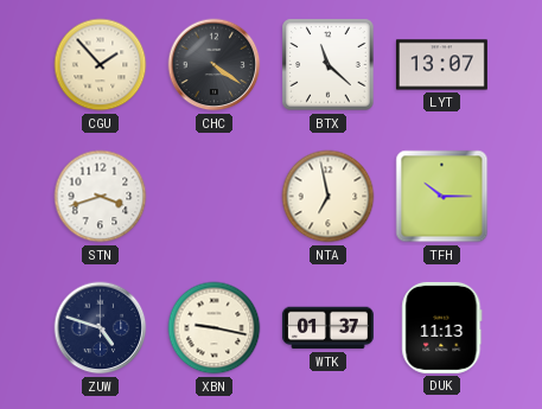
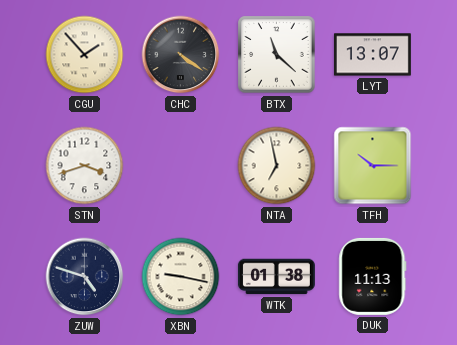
WTK: 01:37 -> 01:38 (276, 277)
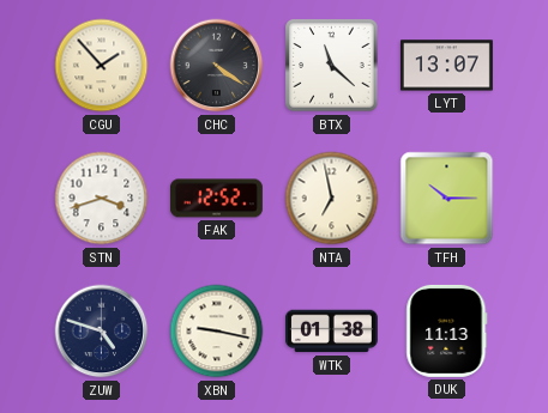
FAK: none -> 12:52 (216, 199)
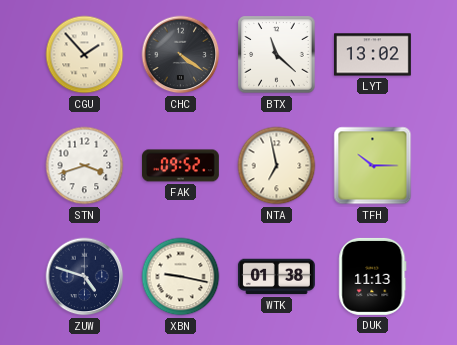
LYT: 13:07 -> 13:02 (372, 55)
FAK: 12:52 -> 09:52 (180, 166)
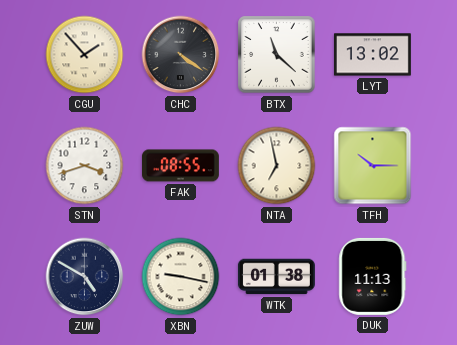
FAK: 09:52 -> 08:55 (180, 166)
ZUW: 4:48 -> 4:50 (85, 277)
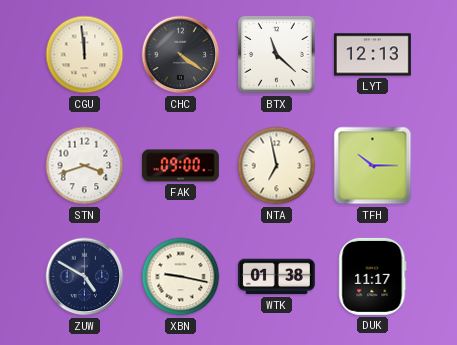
CGU: 1:53 -> 11:59 (85, 55)
LYT: 13:02 -> 12:13 (372, 55)
FAK: 08:55 -> 09:00 (180, 166)
DUK: 11:13 -> 11:17 (373, 276)
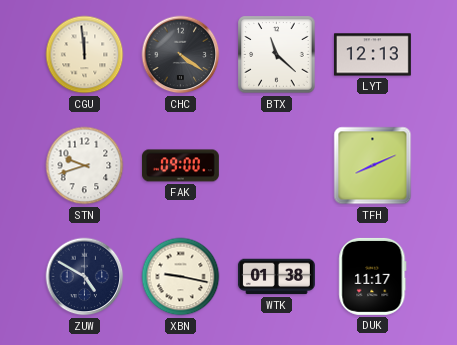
STN: 3:42 -> 9:42 (85, 166)
NTA: 6:58 -> none (277, 166)
TFH: 10:15 -> 8:11 (373, 166)
